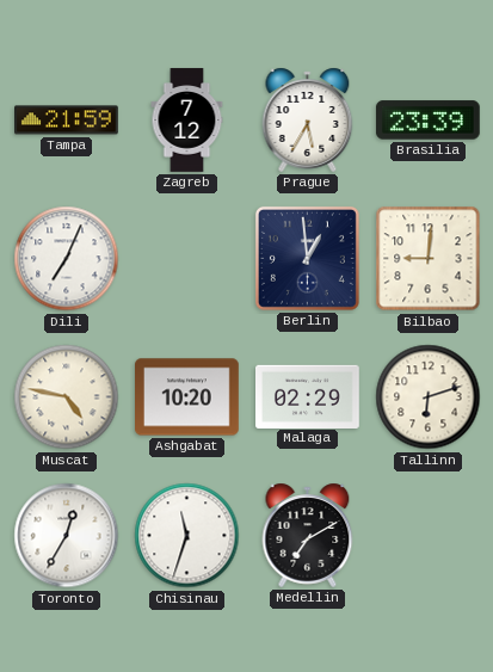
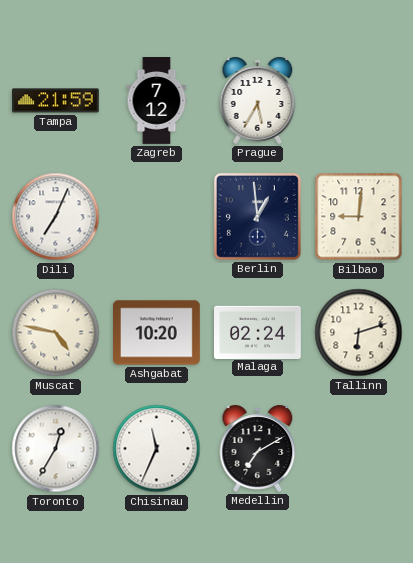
Brasilia: 23:39 -> none (427, 121)
Malaga: 02:29 -> 02:24 (258, 332)
Chisinau: 11:33 -> 11:34 (157, 449)
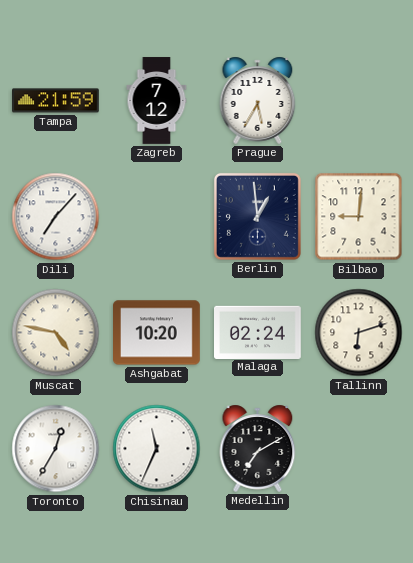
Dili: 7:04 -> 7:07 (56, 217)
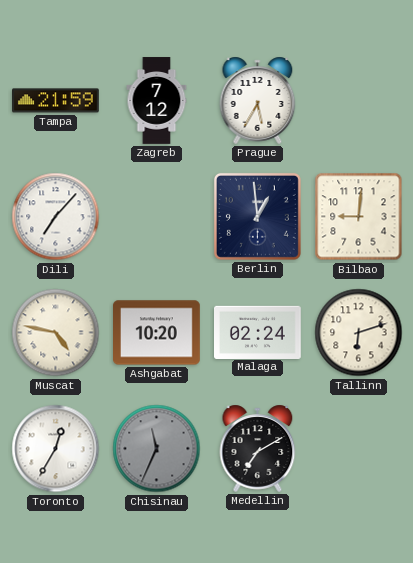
Chisinau dial: white -> grey (157, 449)
